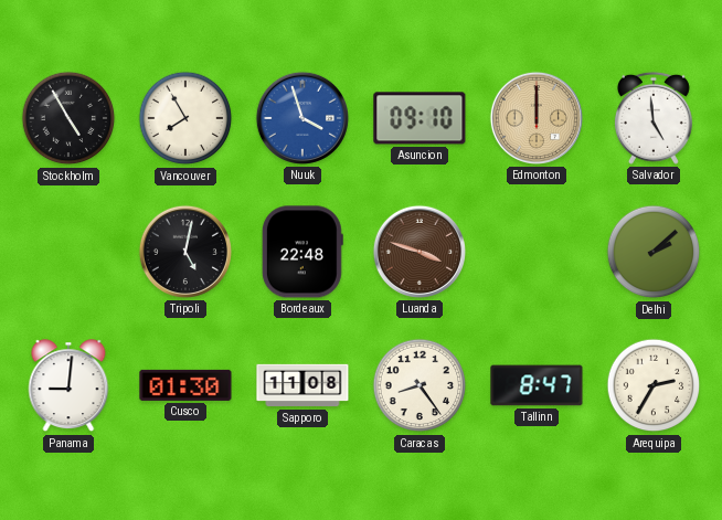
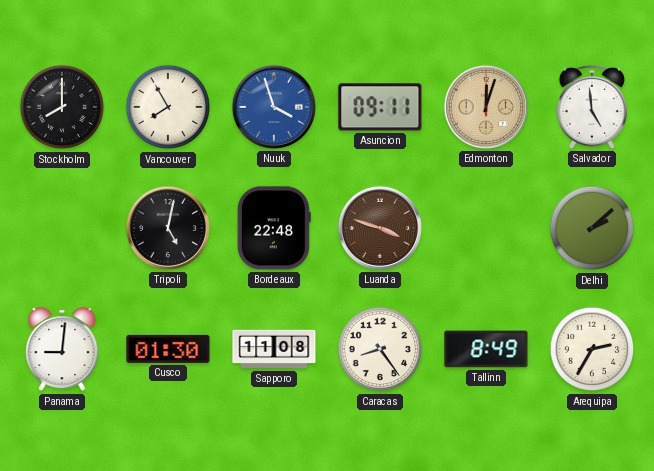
Stockholm: 4:55 -> 8:00 (62, 107)
Asuncion: 09:10 -> 09:11 (380, 107)
Edmonton: 12:00 -> 12:03 (486, 107)
Tallinn: 8:47 -> 8:49 (486, 349)
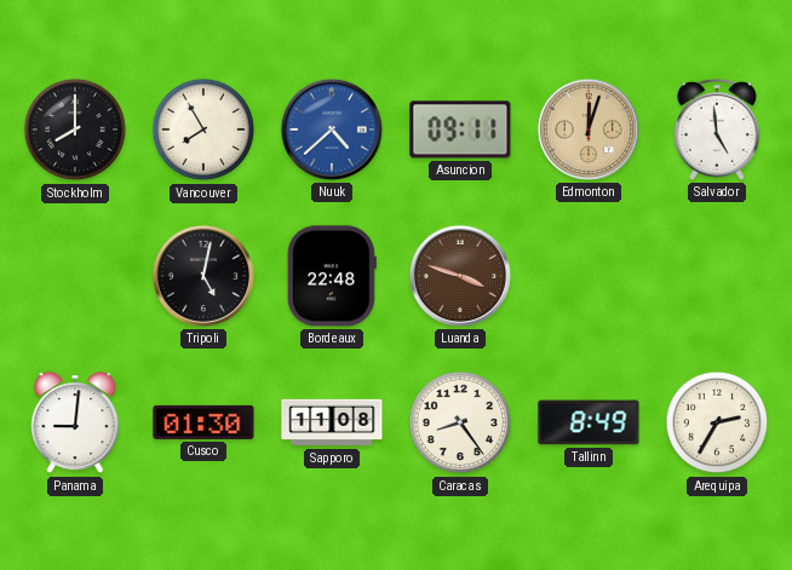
Nuuk: 3:57 -> 4:38 (332, 129)
Delhi: 2:08 -> none (592, 228)
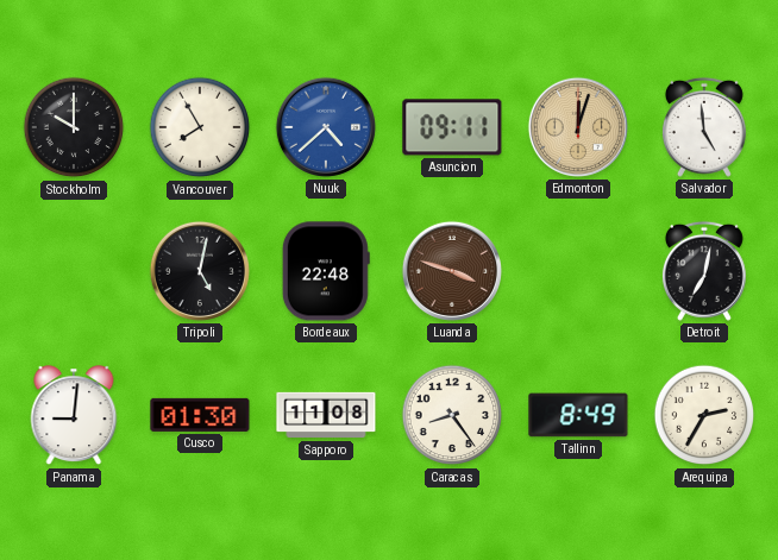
Stockholm: 8:00 -> 10:00 (74, 127)
Detroit: none -> 7:02 (704, 271)
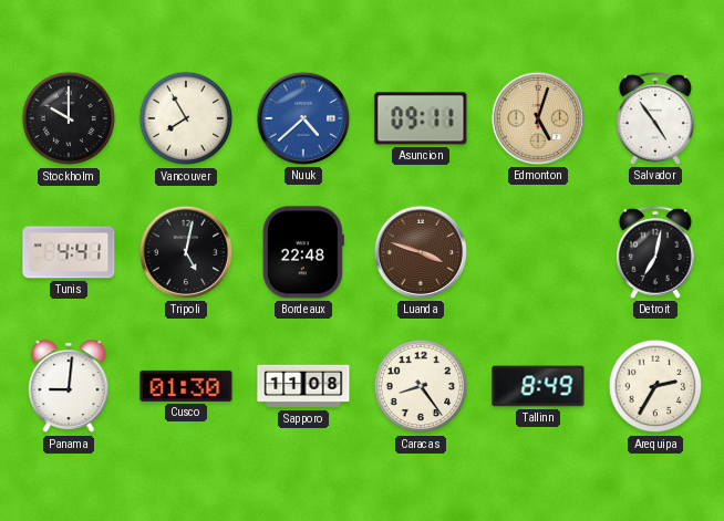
Edmonton: 12:03 -> 5:03 (538, 118)
Salvador: 4:59 -> 4:54 (655, 118)
Tunis: none -> 4:41 (69, 252)
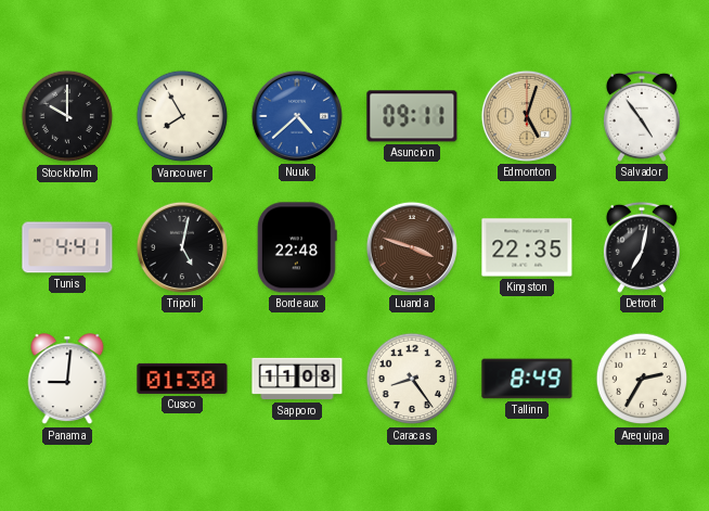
Kingston: none -> 22:35 (527, 247)
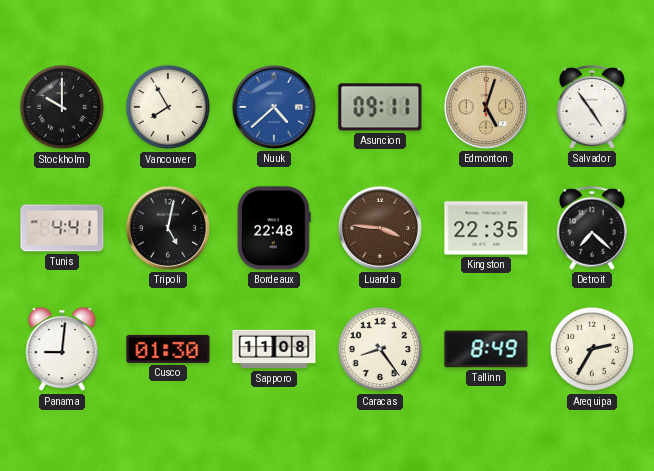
Luanda: 3:48 -> 3:46 (380, 228)
Detroit: 7:02 -> 7:22 (592, 228)
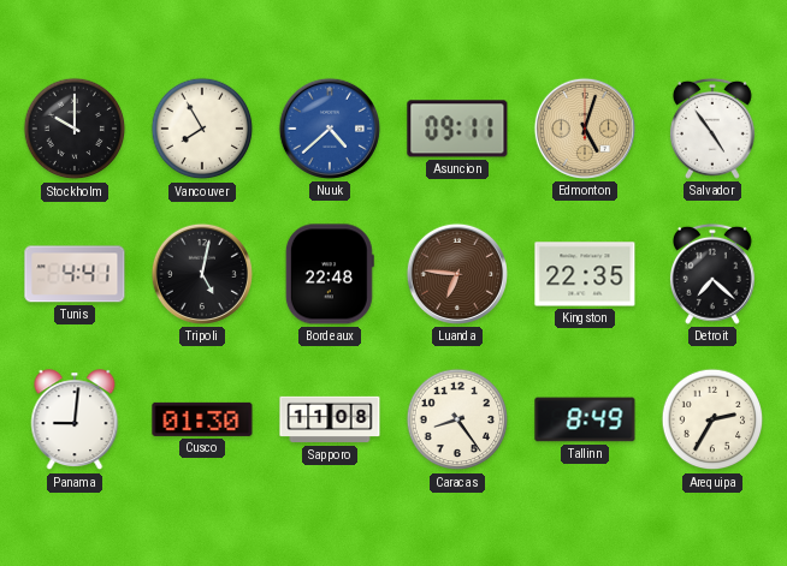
Luanda: 3:46 -> 6:46 (457, 274)
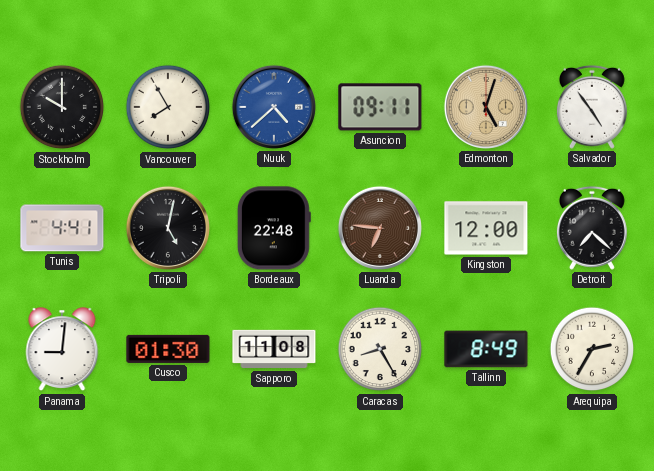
Kingston: 22:35 -> 12:00 (486, 228)
Caracas: 8:24 -> 8:25 (380, 349)
